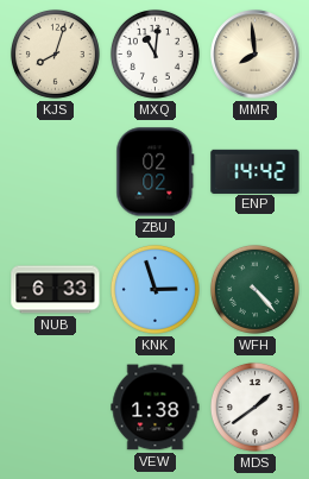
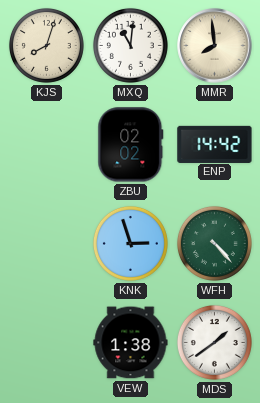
NUB: 6:33 -> none (56, 290)
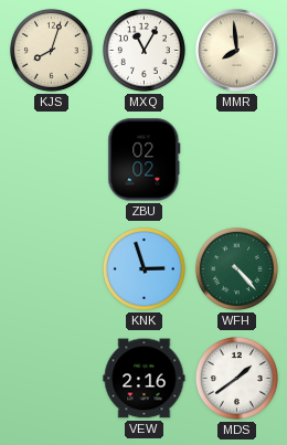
MXQ: 11:01 -> 11:05 (143, 50)
ENP: 14:42 -> none (215, 144)
VEW: 1:38 -> 2:16 (145, 379)
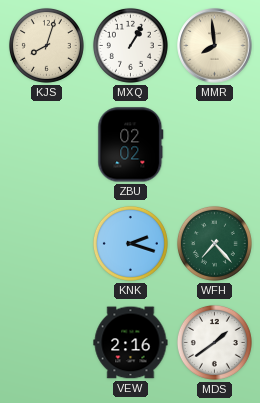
MXQ: 11:05 -> 1:05 (130, 45)
KNK: 2:57 -> 2:18 (130, 243)
WFH: 4:23 -> 7:23 (214, 243)
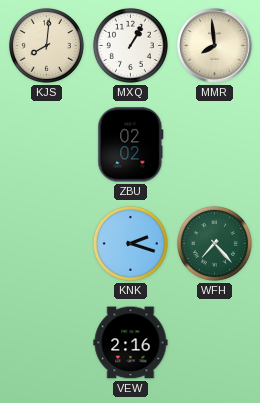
KJS: 8:03 -> 8:01 (46, 45)
MDS: 1:39 -> none (214, 342)
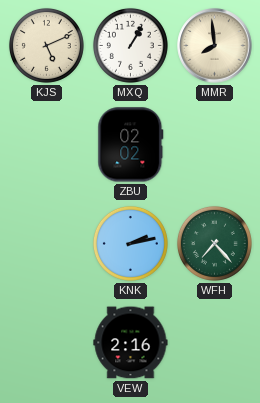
KJS: 8:01 -> 5:11 (46, 45)
KNK: 2:18 -> 2:13 (130, 243)
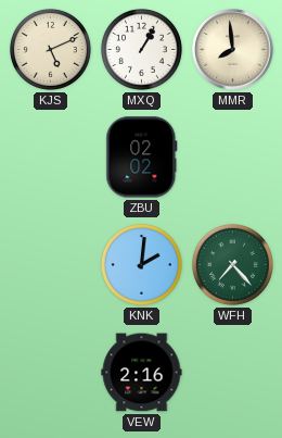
KNK: 2:13 -> 2:01 (141, 264)
